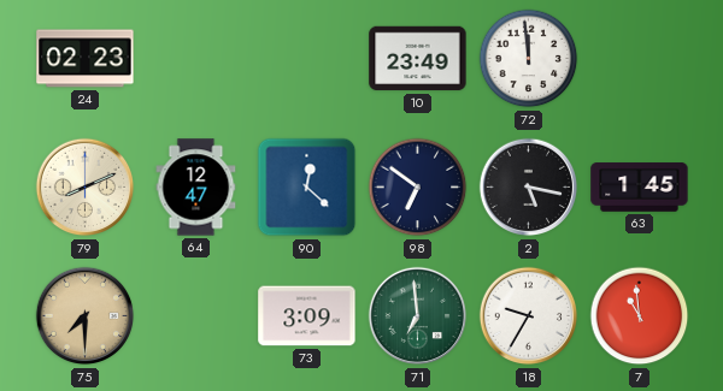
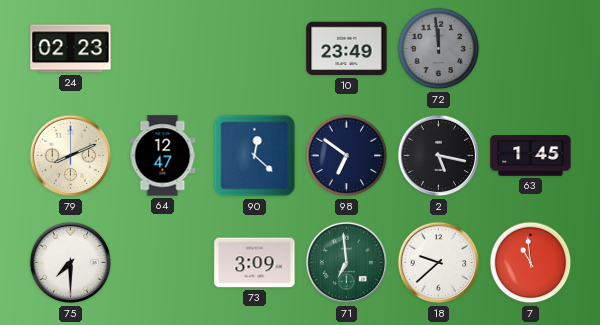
72 dial: white -> grey (439, 49)
75 dial: champagne -> white (71, 263)
18: 9:35 -> 9:38 (439, 263)
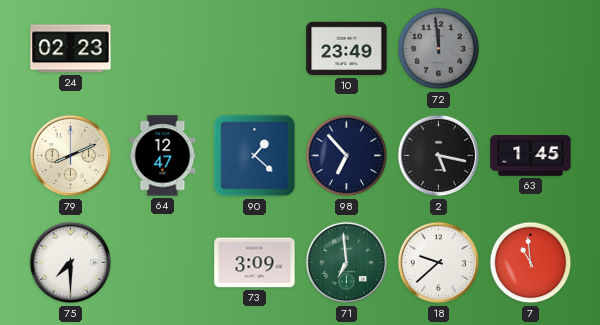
90: 12:22 -> 1:22 (255, 156)
98: 6:51 -> 6:53 (347, 156)
